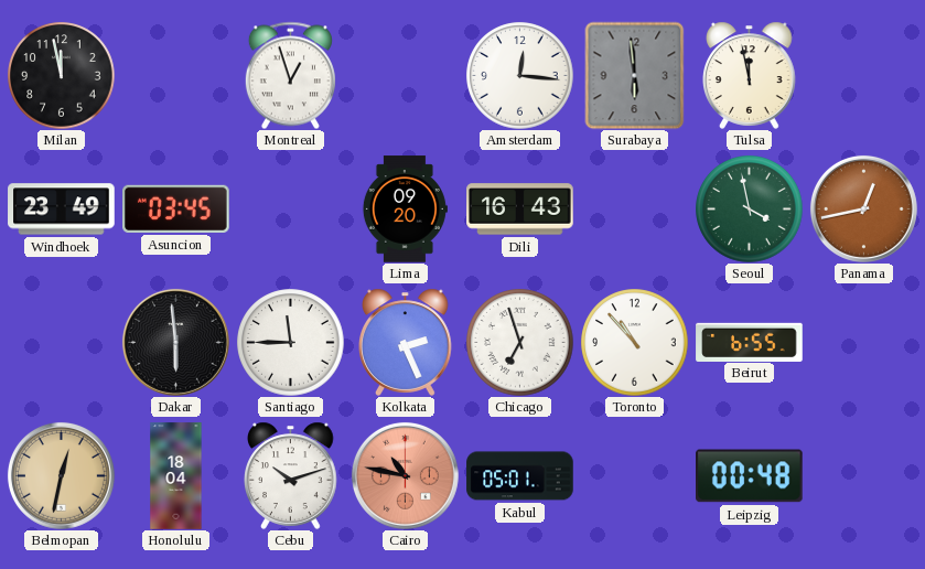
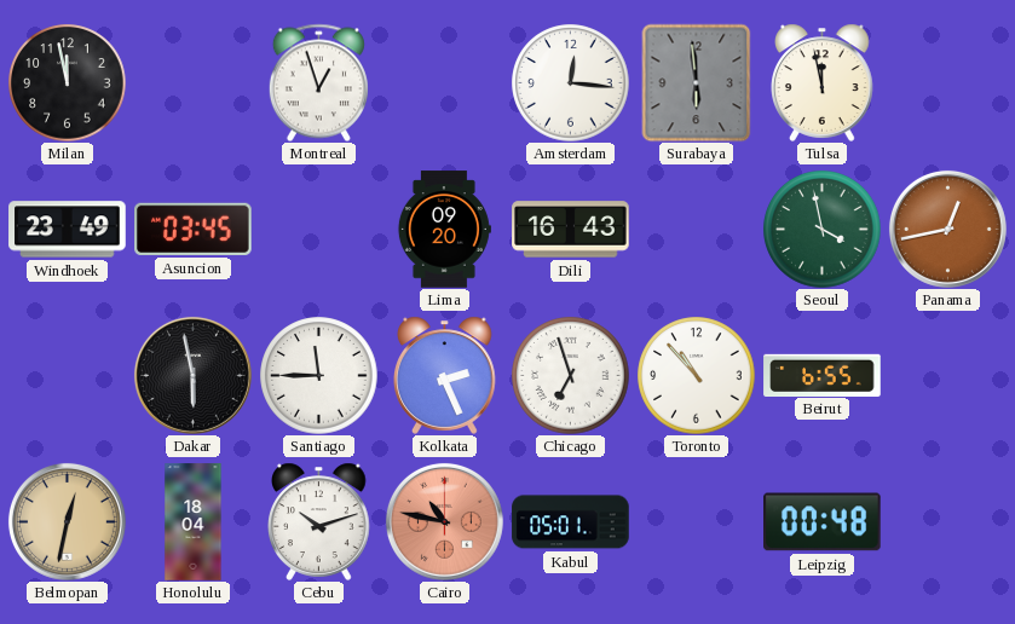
Dakar: 5:59 -> 5:58 (192, 375)
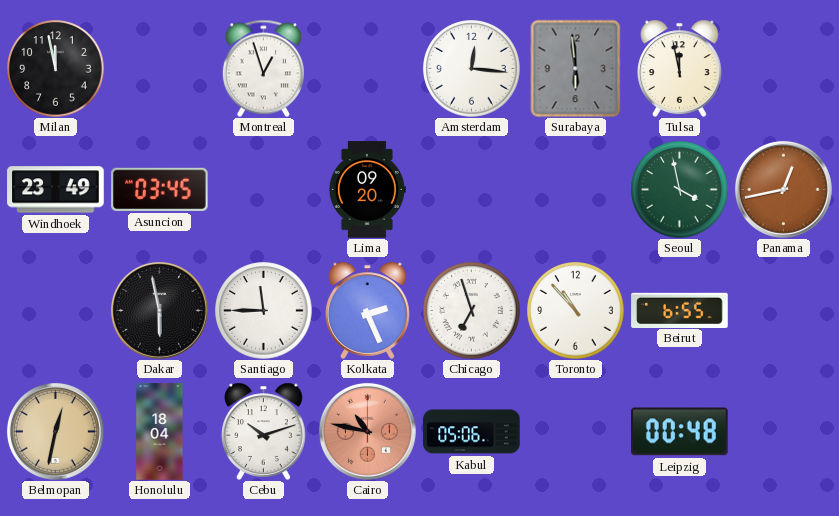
Dili: 16:43 -> none (571, 230)
Kabul: 05:01 -> 05:06 (472, 432)
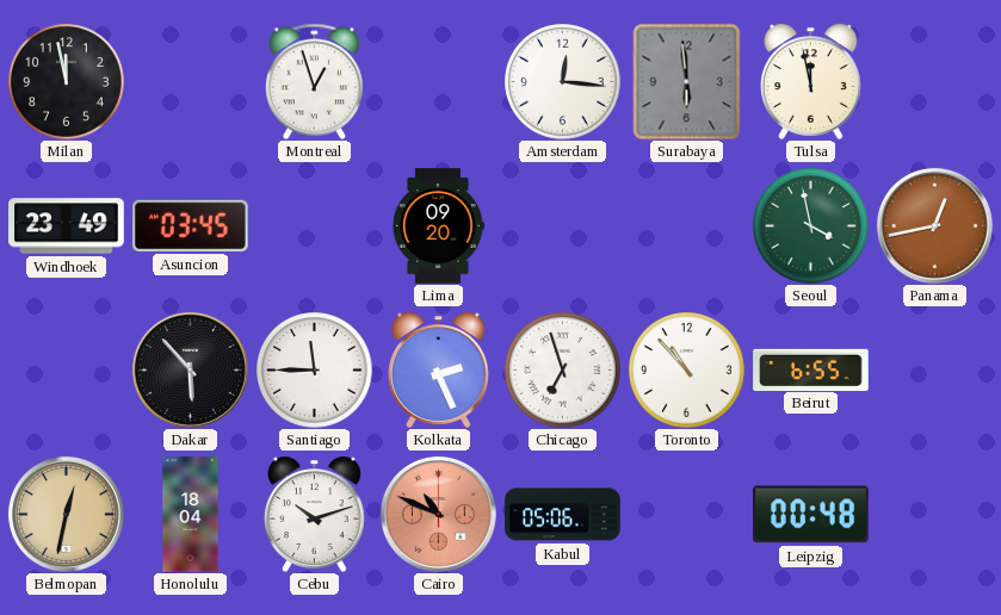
Dakar: 5:58 -> 5:53 (190, 369)
Cairo: 10:47 -> 10:49 (438, 514)
